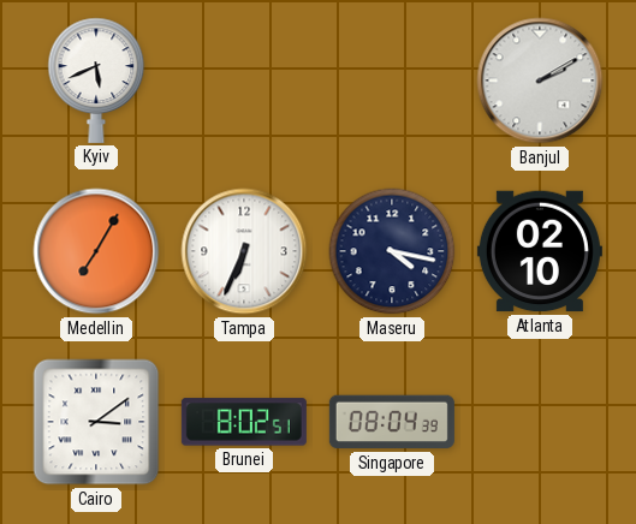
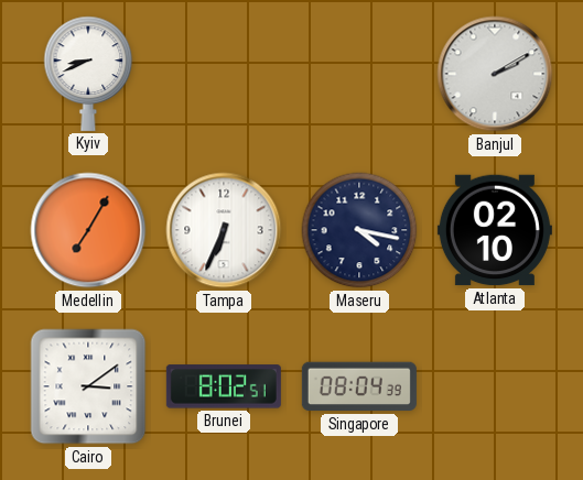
Kyiv: 5:41 -> 8:41 (88, 74)
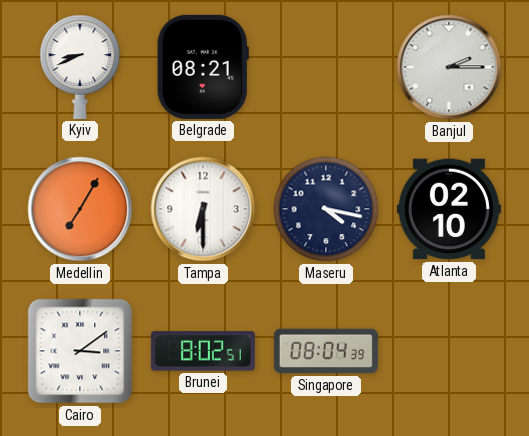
Belgrade: none -> 08:21 (203, 67)
Banjul: 2:10 -> 2:15 (449, 67)
Tampa: 6:34 -> 6:30 (203, 209)
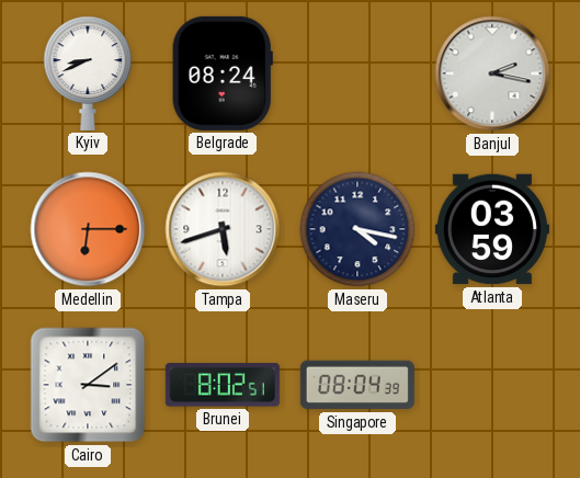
Belgrade: 08:21 -> 08:24 (223, 73)
Banjul: 2:15 -> 2:17 (492, 73)
Medellin: 7:05 -> 6:15 (88, 229)
Tampa: 6:30 -> 5:42 (223, 229)
Atlanta: 02:10 -> 03:59 (492, 229)
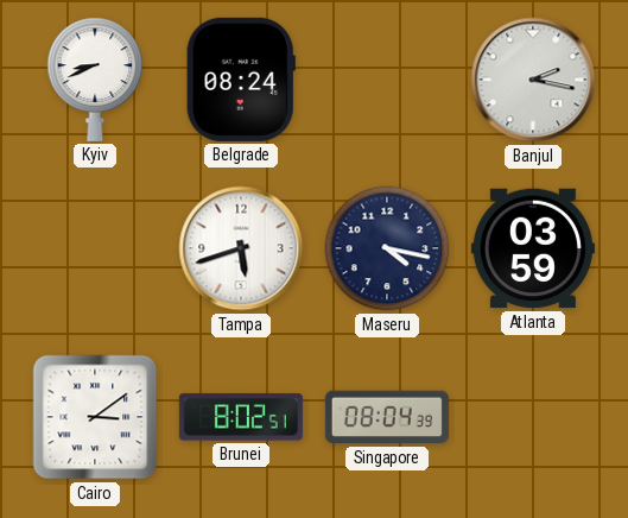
Medellin: 6:15 -> none (88, 229)
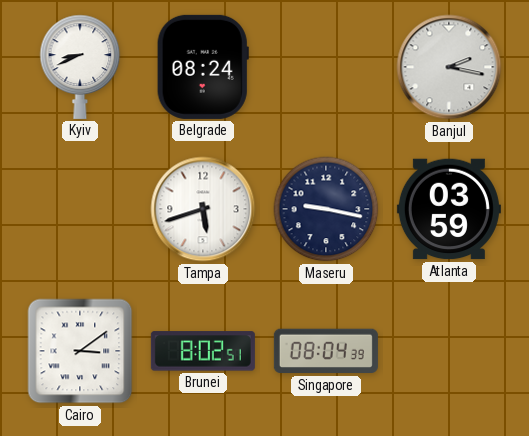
Maseru: 4:17 -> 9:17 (326, 209)
